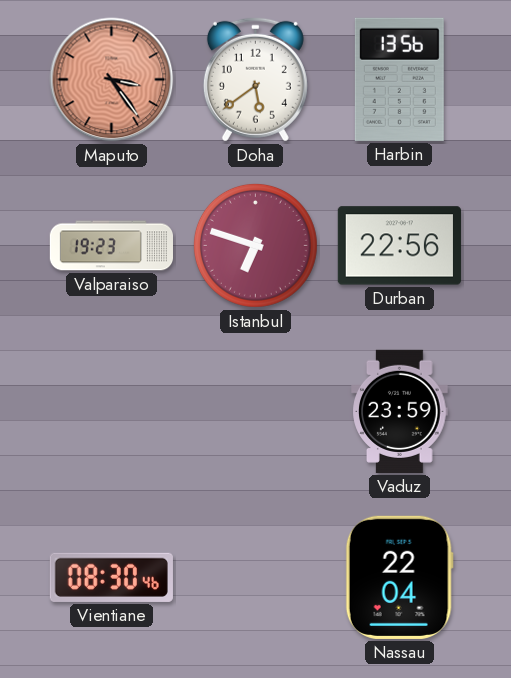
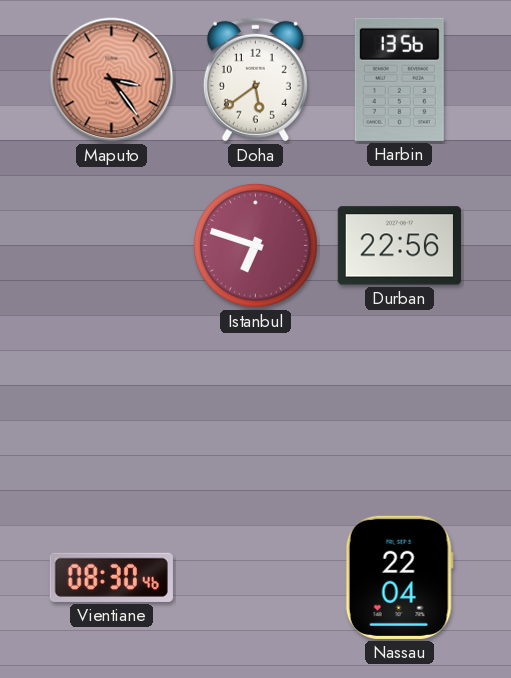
Valparaiso: 19:23 -> none (111, 246)
Vaduz: 23:59 -> none (400, 411)
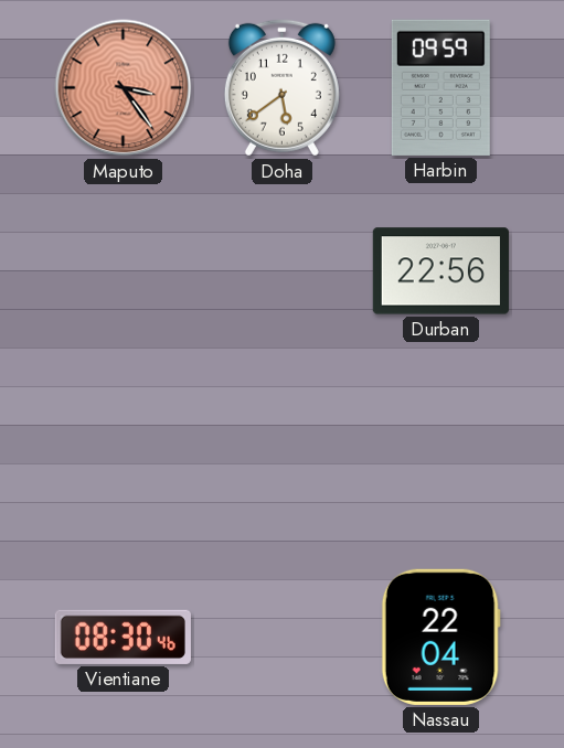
Harbin: 13:56 -> 09:59 (440, 87)
Istanbul: 6:48 -> none (255, 245)
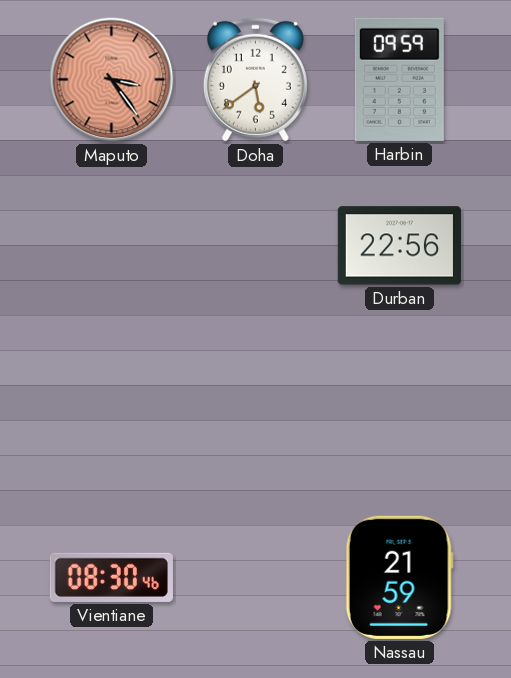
Nassau: 22:04 -> 21:59 (399, 577)
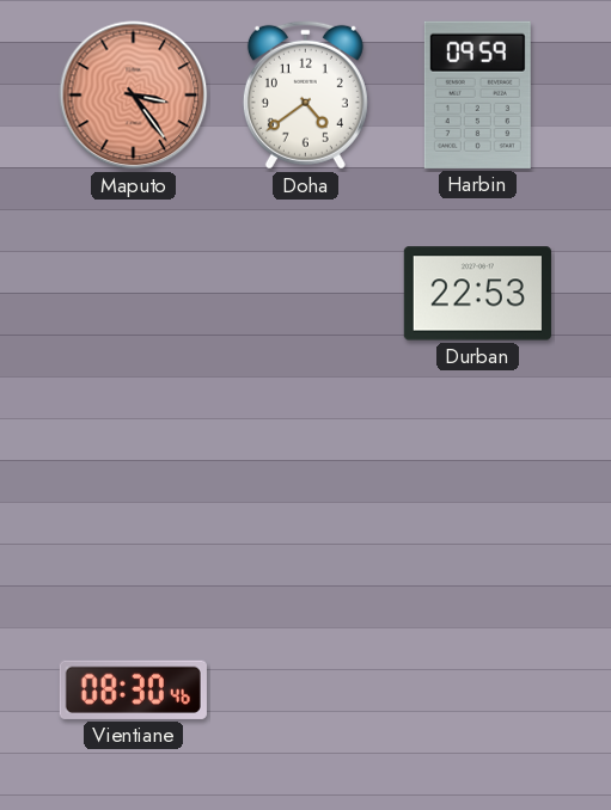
Doha: 5:39 -> 4:39 (305, 94)
Durban: 22:56 -> 22:53 (477, 294)
Nassau: 21:59 -> none (399, 577)
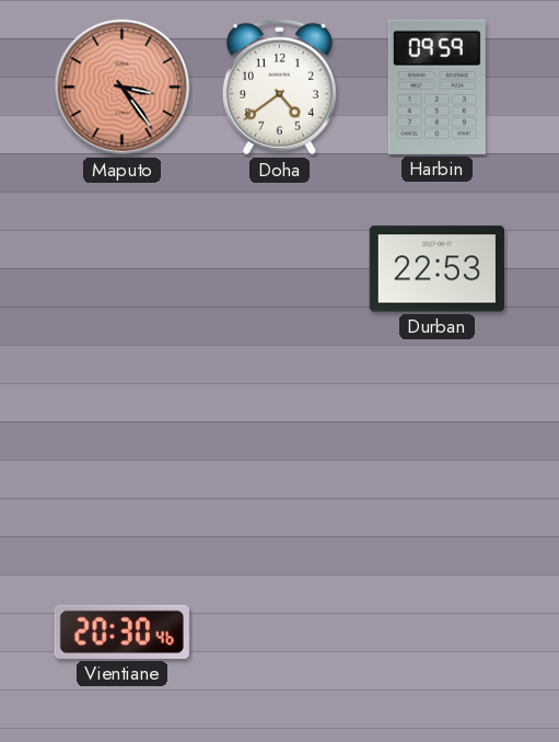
Vientiane: 08:30 -> 20:30 (121, 631)
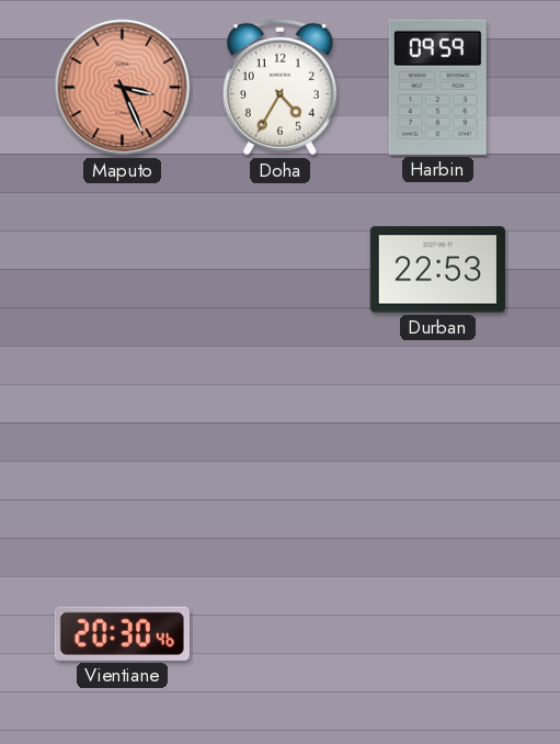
Maputo: 3:24 -> 3:26 (123, 88)
Doha: 4:39 -> 4:35 (279, 87)
